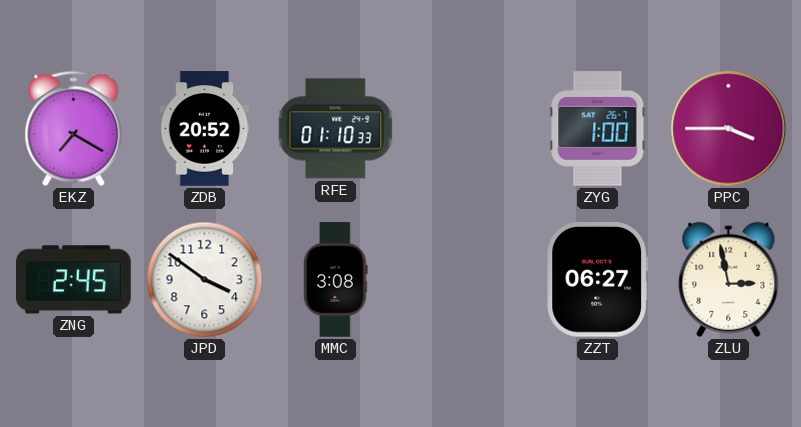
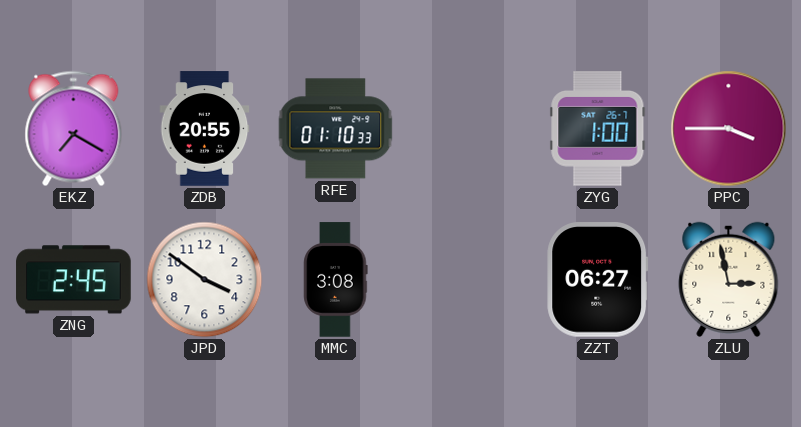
ZDB: 20:52 -> 20:55 (205, 129)
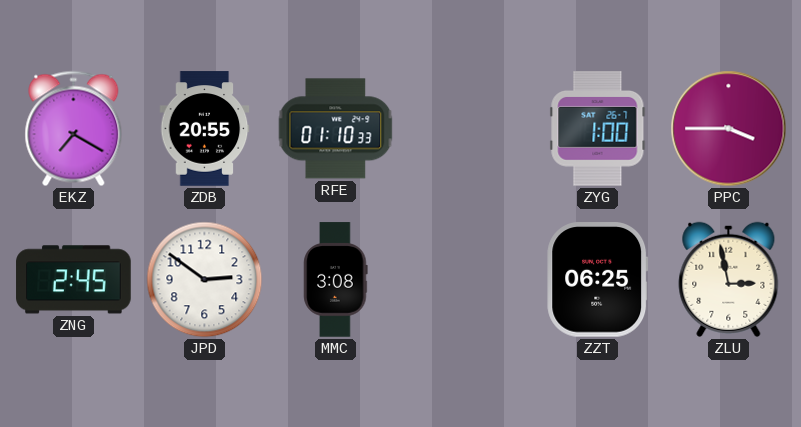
JPD: 3:51 -> 2:51 (205, 280)
ZZT: 06:27 -> 06:25 (598, 280)
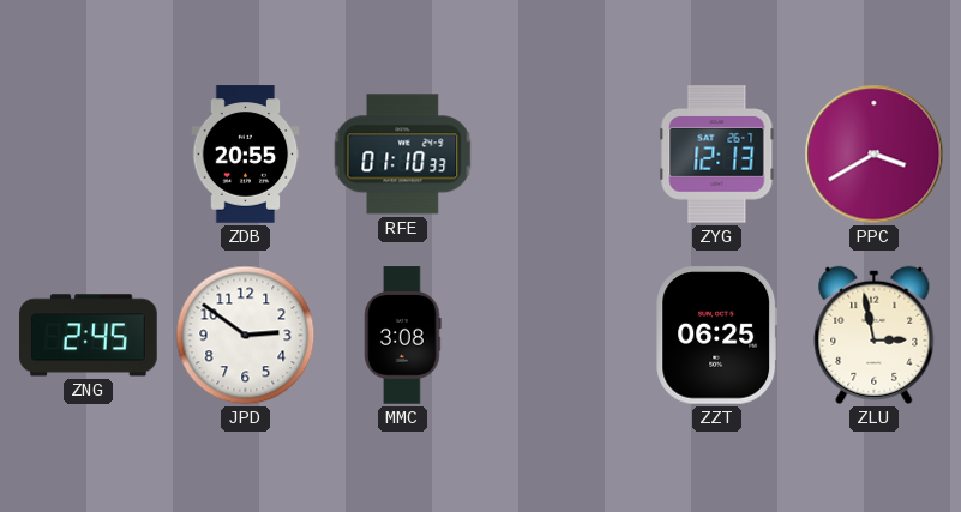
EKZ: 7:20 -> none (74, 129)
ZYG: 1:00 -> 12:13 (717, 155)
PPC: 3:45 -> 3:40 (875, 155)
